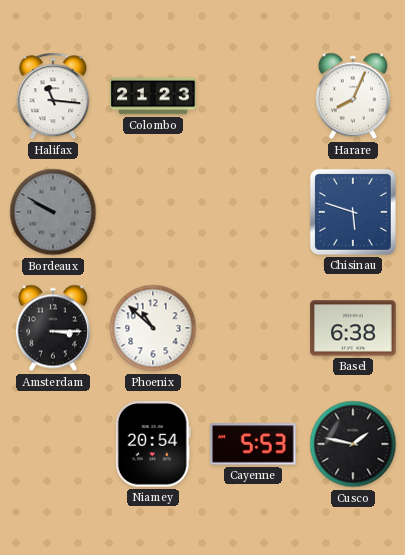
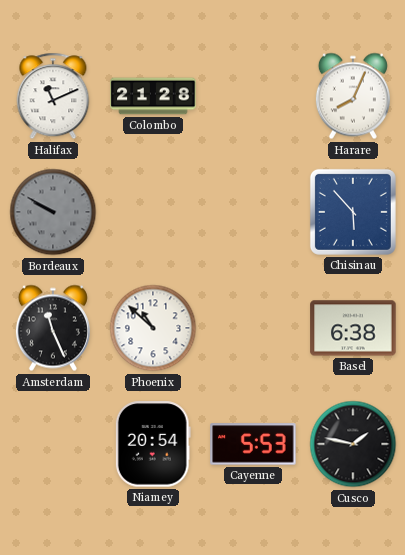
Halifax: 11:16 -> 11:11 (53, 96)
Colombo: 21:23 -> 21:28 (153, 96)
Chisinau: 5:48 -> 5:53 (353, 212)
Amsterdam: 3:15 -> 11:26 (53, 328)
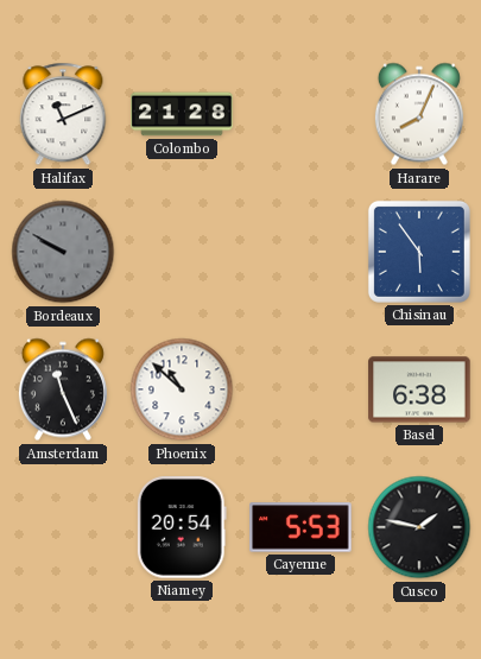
Chisinau: 5:53 -> 5:54 (419, 252)
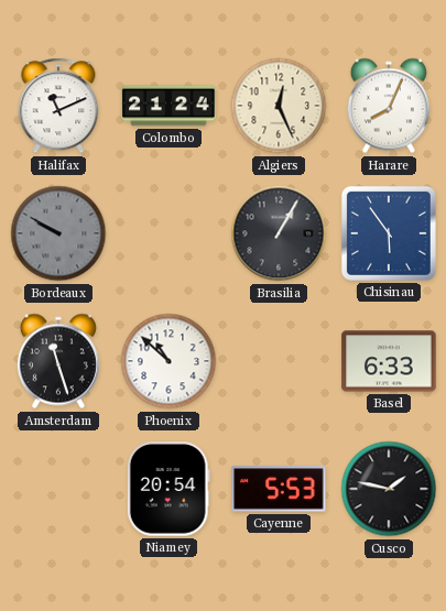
Colombo: 21:28 -> 21:24 (168, 106)
Algiers: none -> 12:26 (279, 106)
Brasilia: none -> 1:05 (279, 233)
Amsterdam: 11:26 -> 11:27 (58, 361)
Basel: 6:38 -> 6:33 (389, 361)
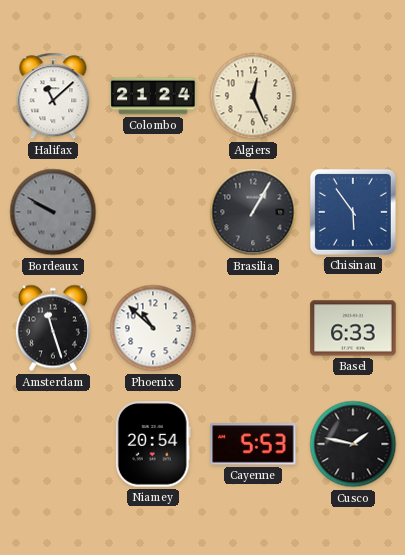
Halifax: 11:11 -> 11:08 (53, 96)
Harare: 8:04 -> none (389, 106)
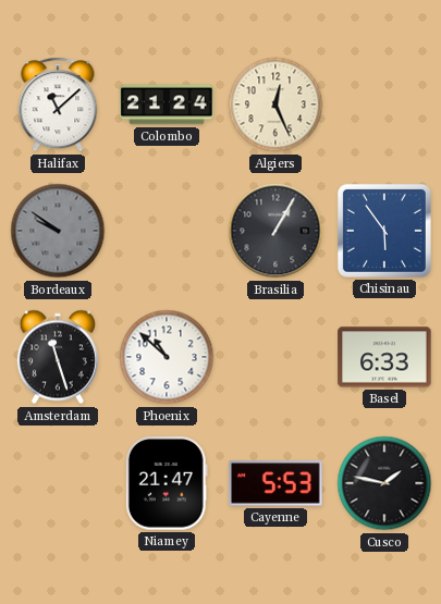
Bordeaux: 9:50 -> 9:51 (58, 231)
Niamey: 20:54 -> 21:47 (167, 483)
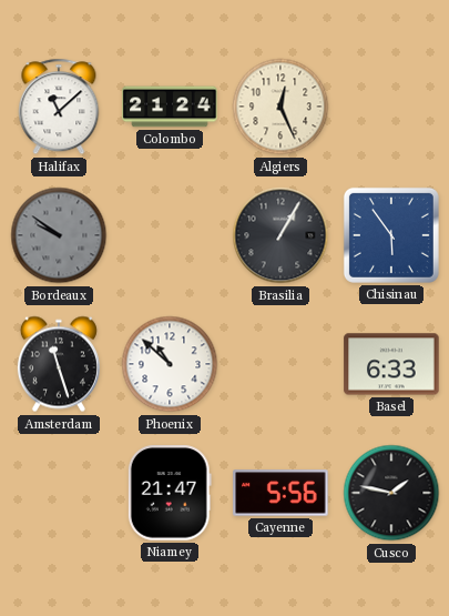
Cayenne: 5:53 -> 5:56 (280, 493)
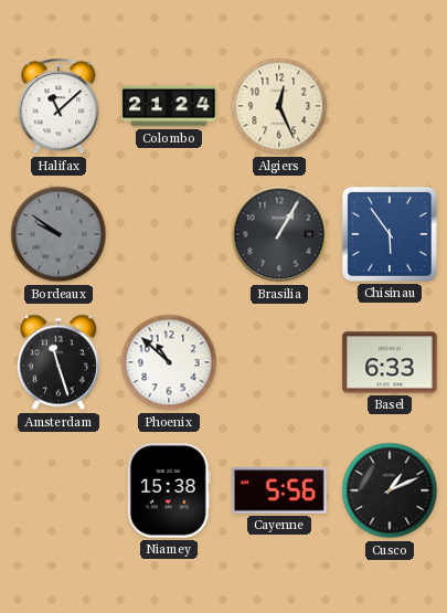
Niamey: 21:47 -> 15:38 (169, 490)
Cusco: 1:47 -> 1:11 (390, 490)
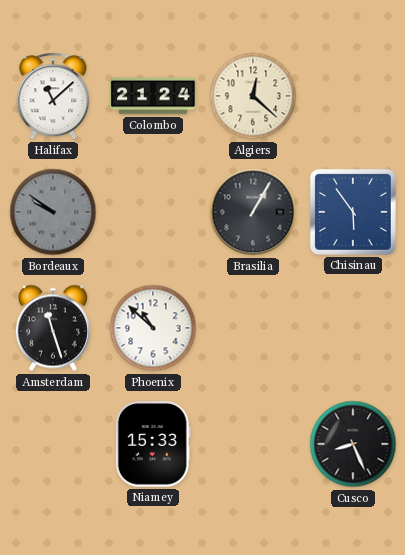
Algiers: 12:26 -> 12:22 (253, 96)
Basel: 6:33 -> none (390, 362)
Niamey: 15:38 -> 15:33 (153, 444)
Cayenne: 5:56 -> none (279, 490)
Cusco: 1:11 -> 8:26 (353, 444)
